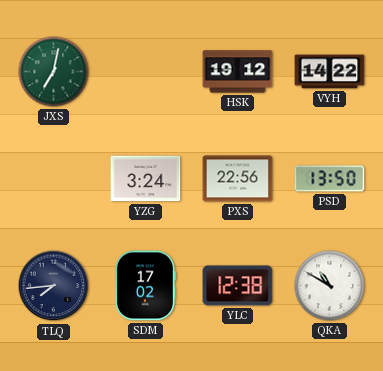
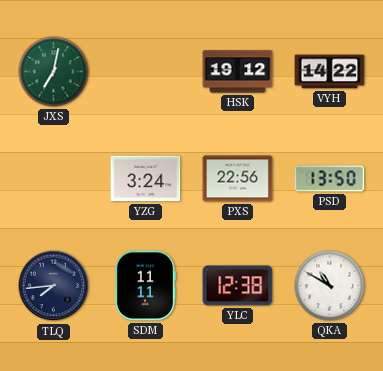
SDM: 17:02 -> 11:11 (145, 286)
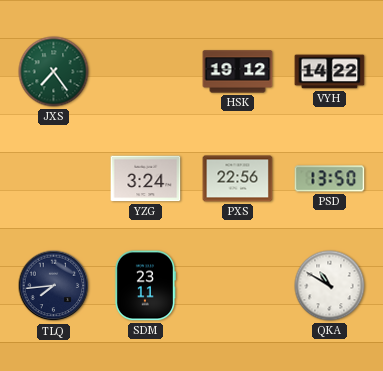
JXS: 7:02 -> 7:24 (54, 72)
SDM: 11:11 -> 23:11 (145, 286)
YLC: 12:38 -> none (238, 286)
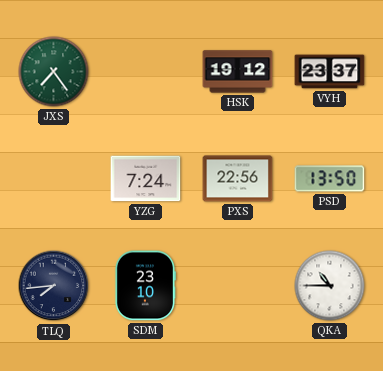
VYH: 14:22 -> 23:37 (330, 72)
YZG: 3:24 -> 7:24 (146, 179)
SDM: 23:11 -> 23:10 (145, 286)
QKA: 10:50 -> 10:45 (330, 286)
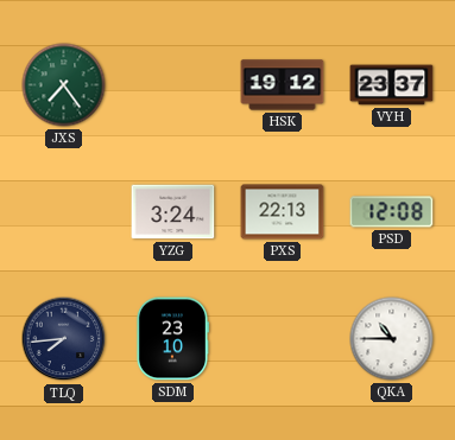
YZG: 7:24 -> 3:24 (173, 212)
PXS: 22:56 -> 22:13 (283, 212)
PSD: 13:50 -> 12:08 (392, 212)
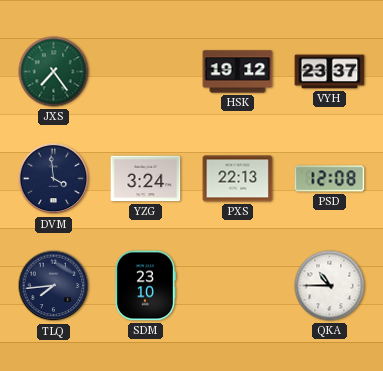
DVM: none -> 3:59 (54, 179)
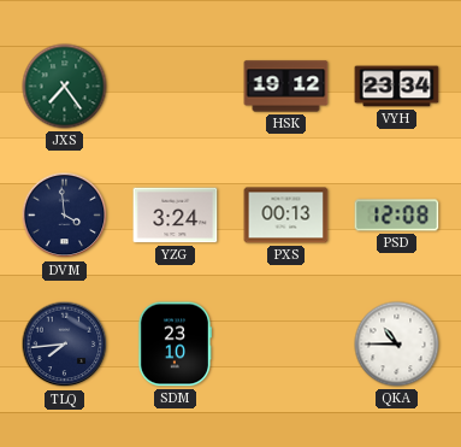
VYH: 23:37 -> 23:34 (397, 87)
PXS: 22:13 -> 00:13 (286, 216)
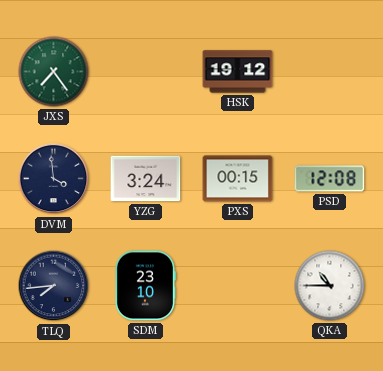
VYH: 23:34 -> none (397, 87)
PXS: 00:13 -> 00:15 (238, 179)
